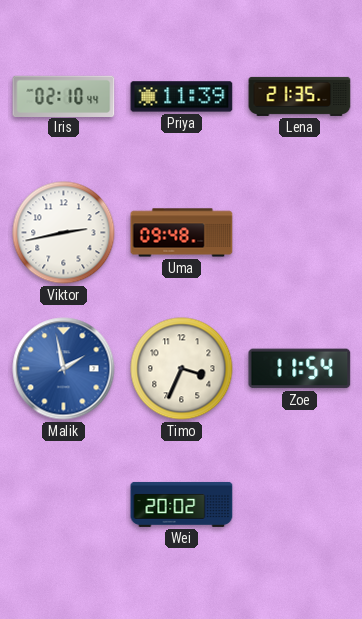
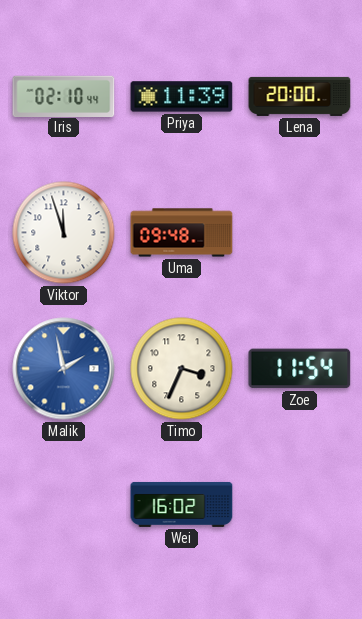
Lena: 21:35 -> 20:00 (300, 96)
Viktor: 2:43 -> 11:57 (64, 233)
Wei: 20:02 -> 16:02 (182, 504)
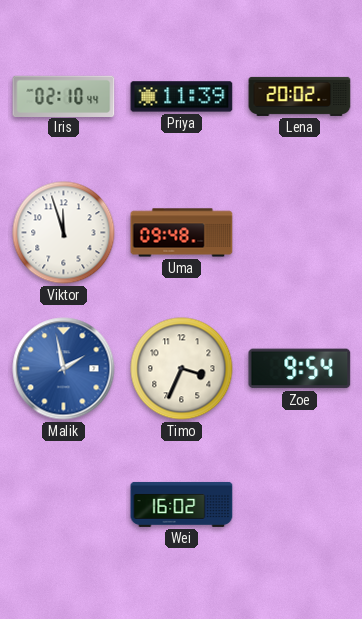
Lena: 20:00 -> 20:02 (300, 96)
Zoe: 11:54 -> 9:54 (300, 369)
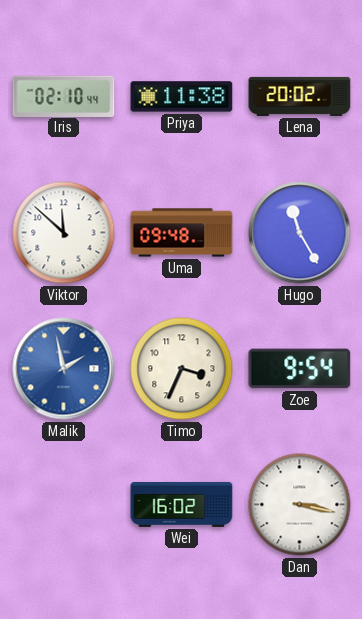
Priya: 11:39 -> 11:38 (182, 97)
Viktor: 11:57 -> 11:52 (64, 233)
Hugo: none -> 11:25 (300, 233)
Dan: none -> 3:17 (300, 505)
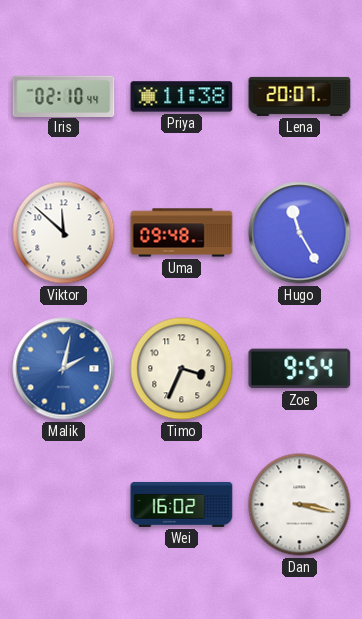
Lena: 20:02 -> 20:07 (300, 96)
Malik: 1:58 -> 2:02 (64, 369)
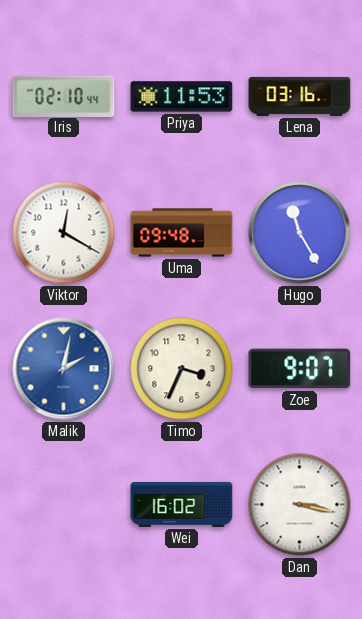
Priya: 11:38 -> 11:53 (182, 97)
Lena: 20:07 -> 03:16 (300, 96)
Viktor: 11:52 -> 12:20 (64, 233)
Zoe: 9:54 -> 9:07 (300, 369)
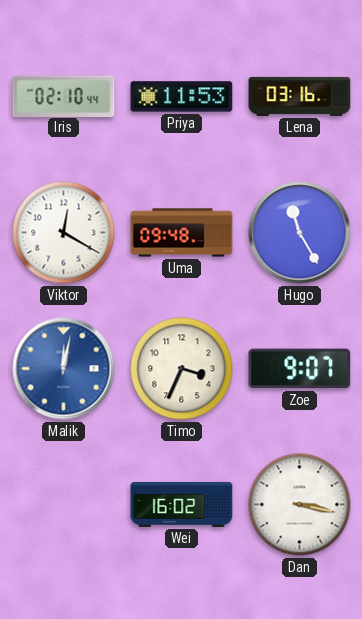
Malik: 2:02 -> 12:02 (64, 369)
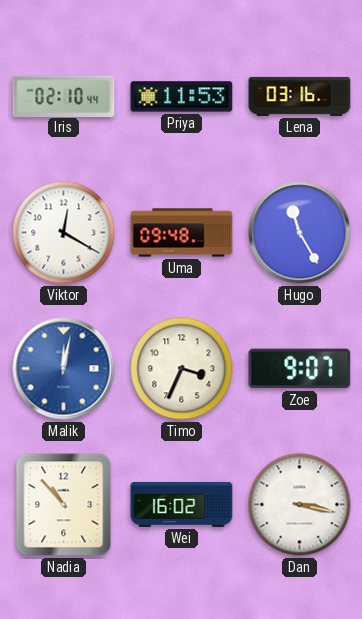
Nadia: none -> 10:53 (64, 505)
